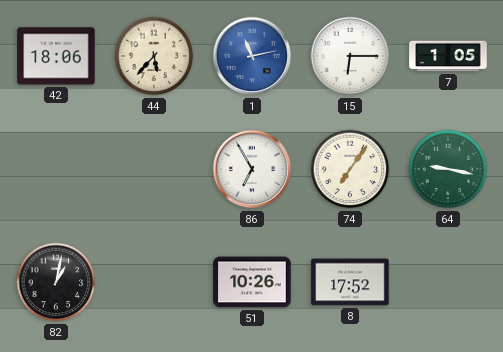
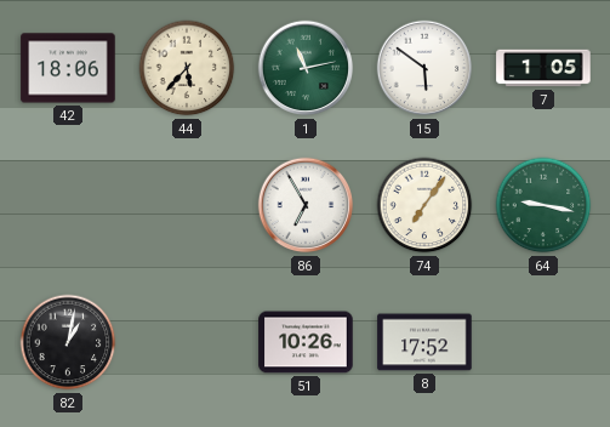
1 dial: blue -> green (306, 68)
15: 6:15 -> 5:51 (424, 68)
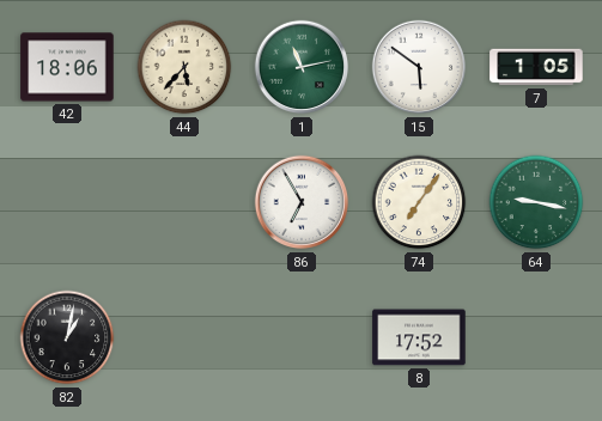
51: 10:26 -> none (306, 342)
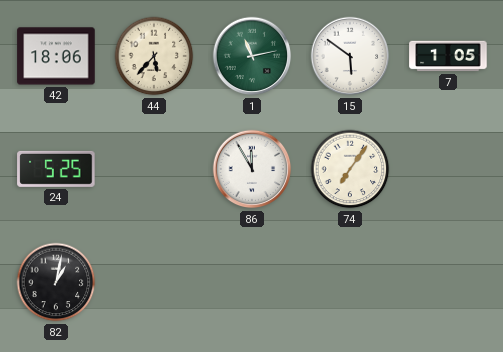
24: none -> 5:25 (56, 169)
86: 6:55 -> 11:55 (252, 169)
64: 9:17 -> none (536, 202)
8: 17:52 -> none (419, 337)
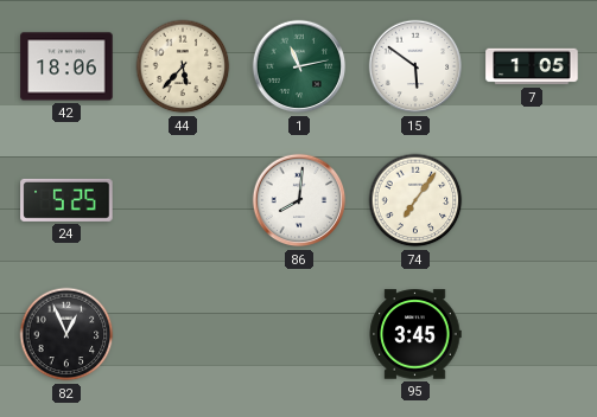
86: 11:55 -> 8:01 (299, 200)
82: 1:02 -> 12:56 (66, 334)
95: none -> 3:45 (415, 334)
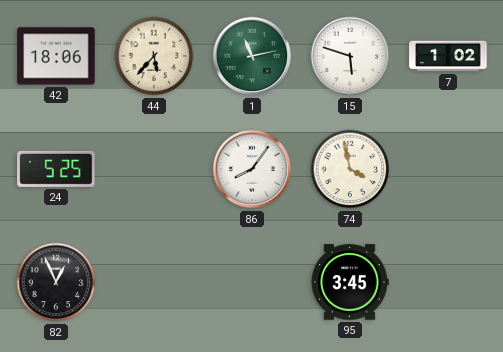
15: 5:51 -> 5:48 (350, 56)
7: 1:05 -> 1:02 (448, 56)
86: 8:01 -> 8:06 (252, 169)
74: 7:06 -> 3:58 (350, 169)
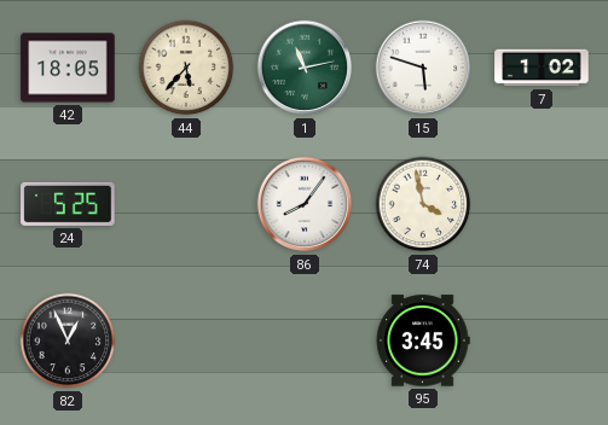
42: 18:06 -> 18:05 (68, 68)
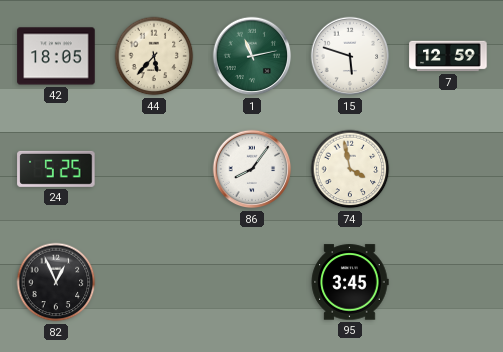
7: 1:02 -> 12:59 (448, 56)
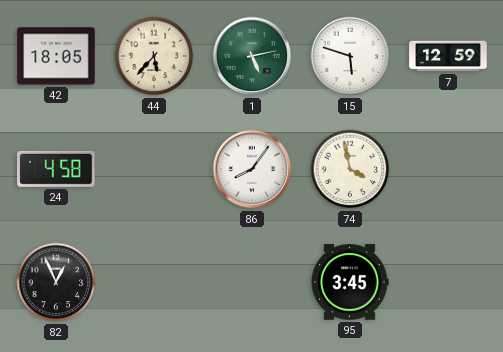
1: 11:13 -> 5:13 (252, 56)
24: 5:25 -> 4:58 (56, 169)
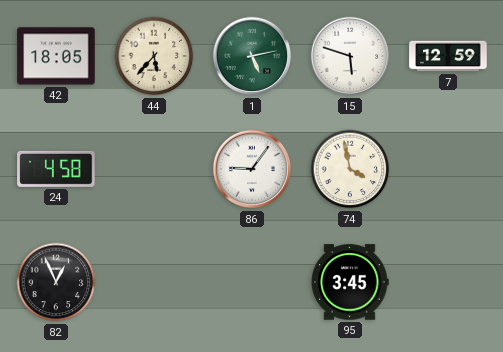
86: 8:06 -> 9:06 (252, 169)
